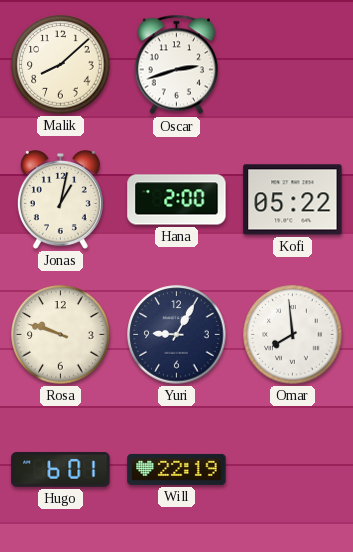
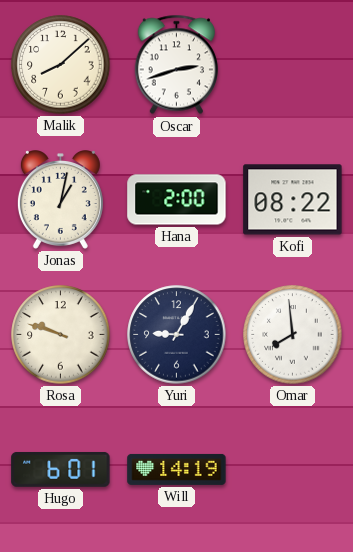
Kofi: 05:22 -> 08:22 (293, 200)
Will: 22:19 -> 14:19 (177, 469)
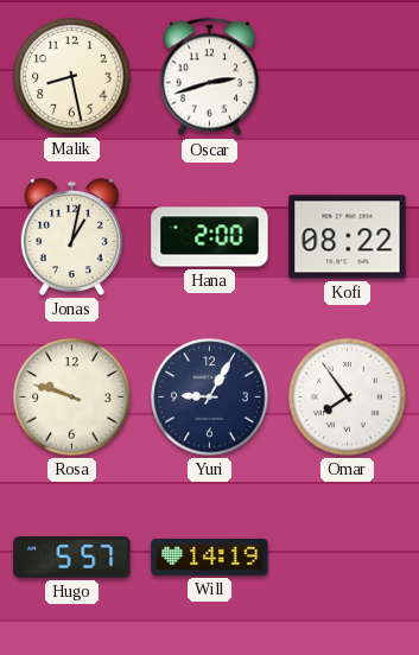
Malik: 8:08 -> 8:28 (72, 77)
Omar: 7:59 -> 7:54 (348, 398)
Hugo: 6:01 -> 5:57 (72, 557)
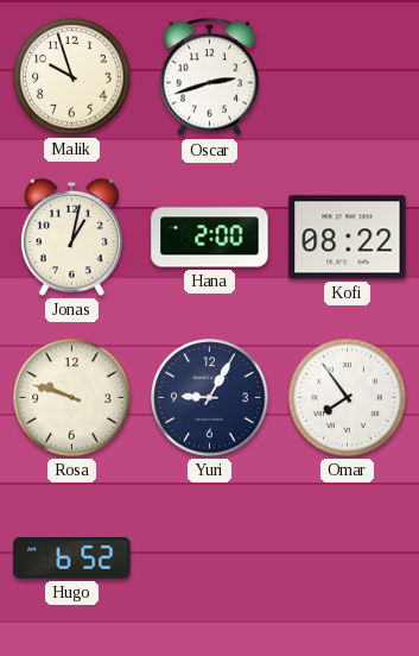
Malik: 8:28 -> 9:57 (72, 77)
Hugo: 5:57 -> 6:52 (72, 557)
Will: 14:19 -> none (210, 557)
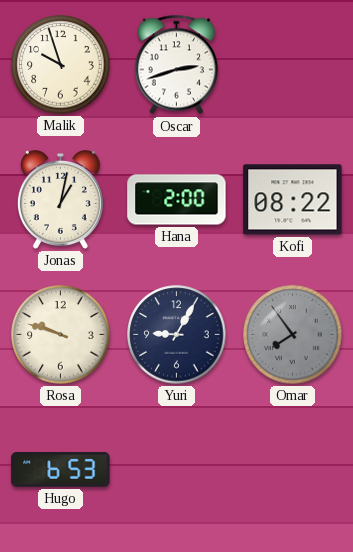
Omar dial: white -> grey (293, 335)
Hugo: 6:52 -> 6:53 (61, 469)
